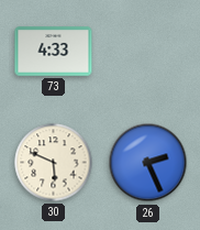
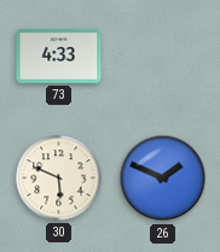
26: 2:26 -> 1:49 (163, 178)
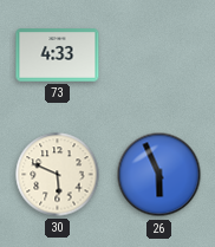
26: 1:49 -> 5:56 (159, 175)
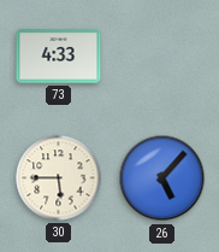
30: 5:49 -> 5:45 (59, 178)
26: 5:56 -> 5:07 (162, 178)
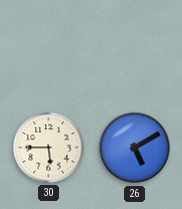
73: 4:33 -> none (59, 57)
26: 5:07 -> 5:10 (135, 148)
